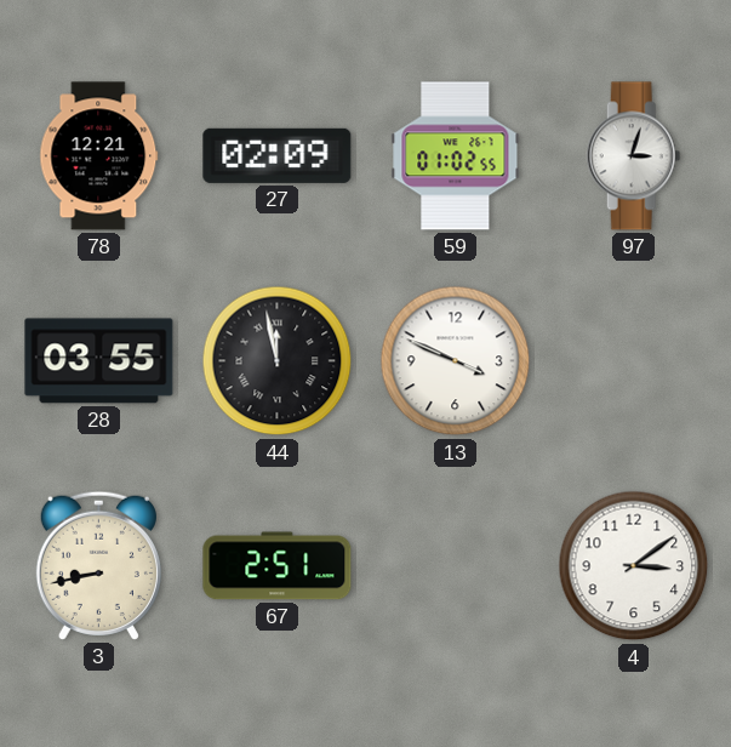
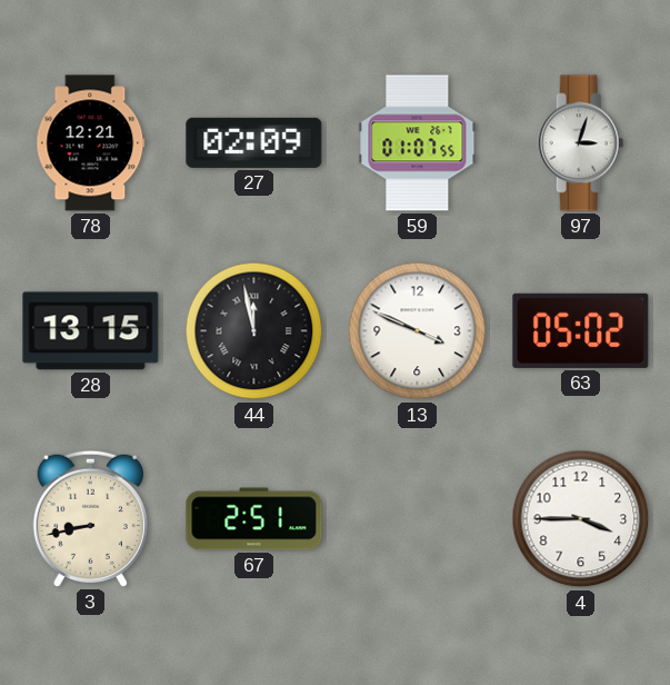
59: 01:02 -> 01:07 (418, 143)
28: 03:55 -> 13:15 (91, 331)
63: none -> 05:02 (581, 330)
4: 3:09 -> 3:45 (581, 519)
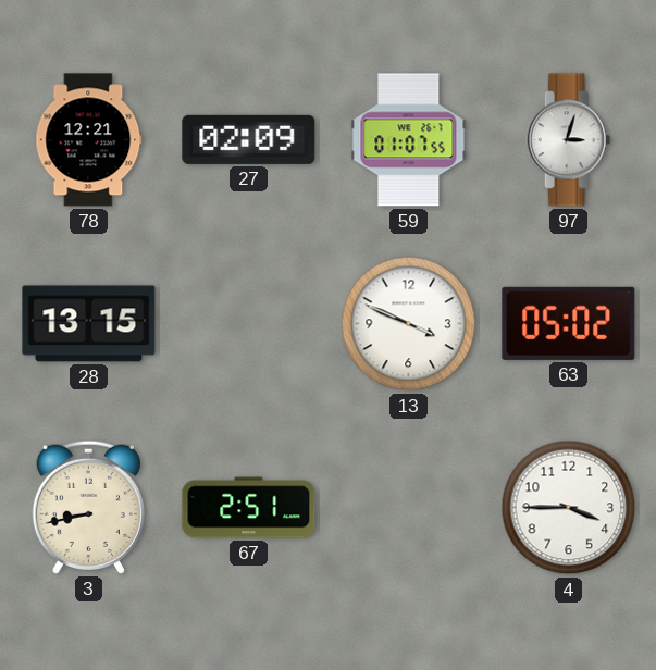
44: 11:58 -> none (254, 331)
